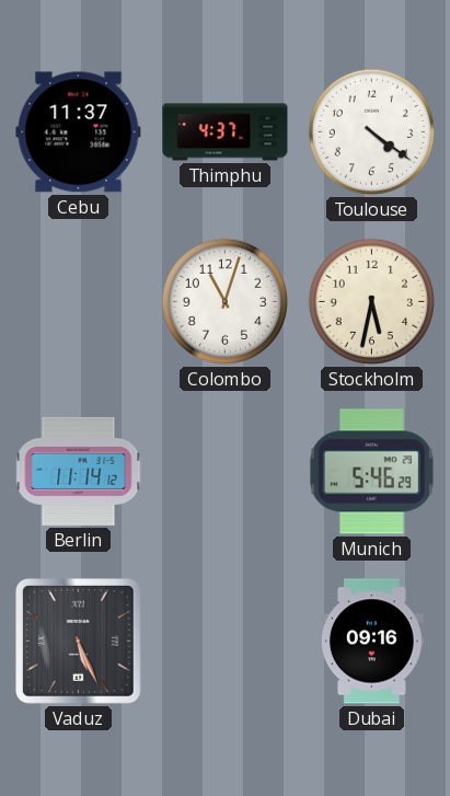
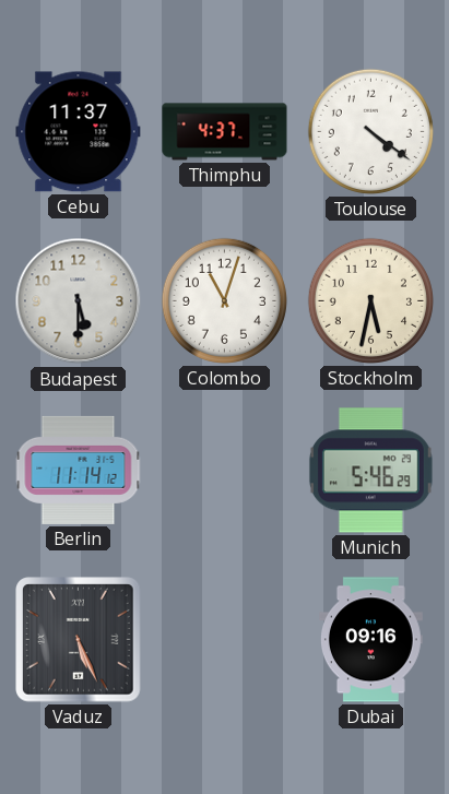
Budapest: none -> 5:30 (79, 301)
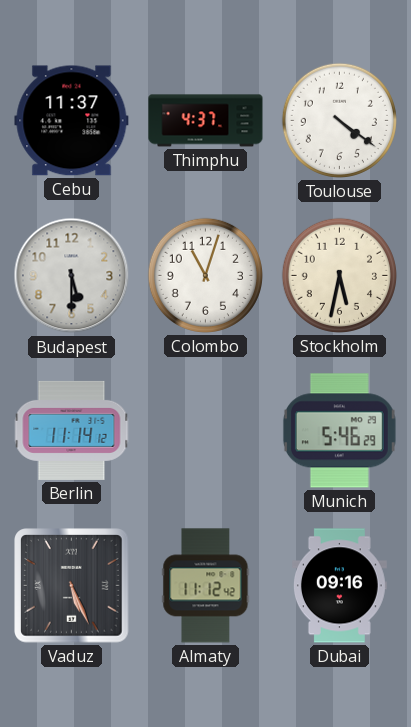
Almaty: none -> 11:12 (206, 586)
